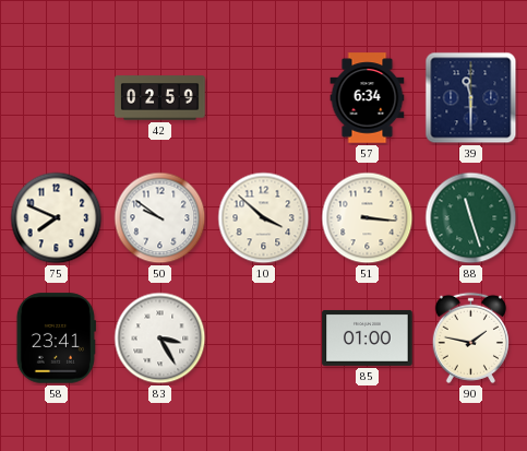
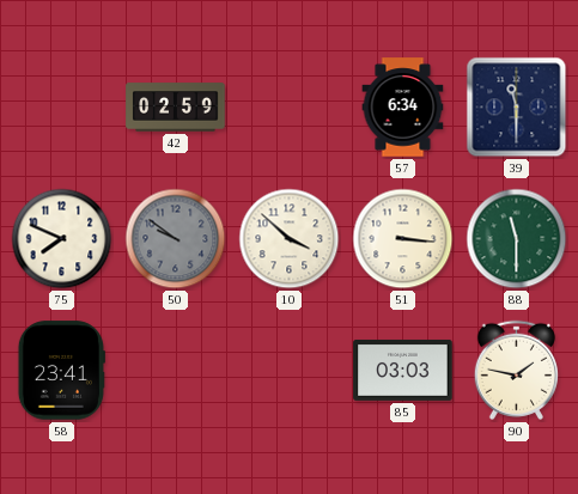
50 dial: white -> grey (176, 239)
88: 11:27 -> 11:30 (517, 239)
83: 3:25 -> none (160, 339)
85: 01:00 -> 03:03 (403, 370)
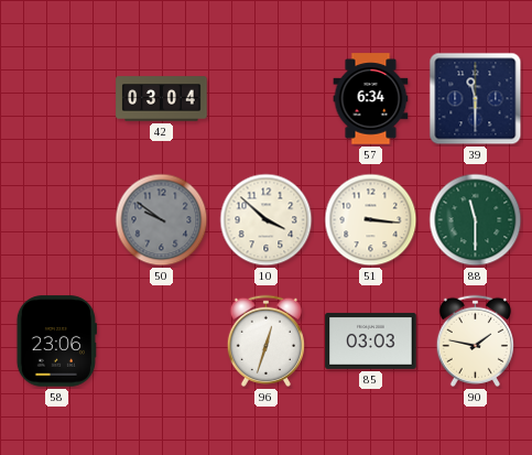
42: 02:59 -> 03:04 (162, 99)
75: 7:49 -> none (62, 239)
58: 23:41 -> 23:06 (56, 342)
96: none -> 12:33 (265, 340)
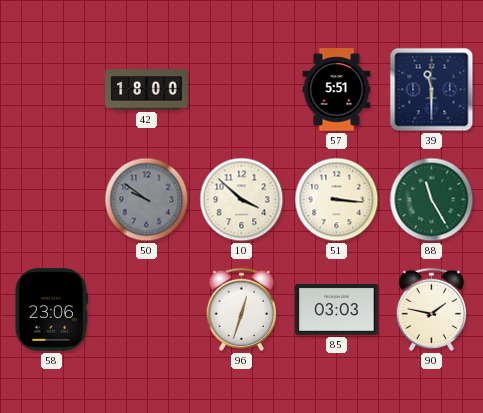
42: 03:04 -> 18:00 (147, 90)
57: 6:34 -> 5:51 (337, 90)
88: 11:30 -> 11:25 (432, 200)
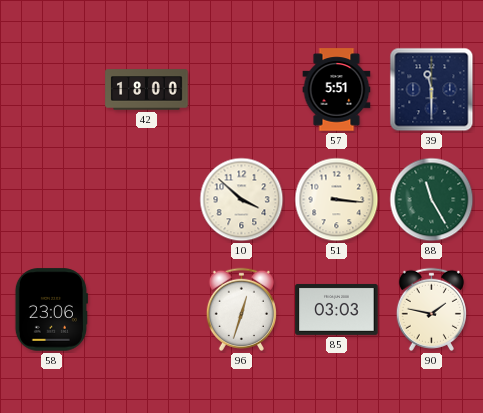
50: 9:51 -> none (147, 200)
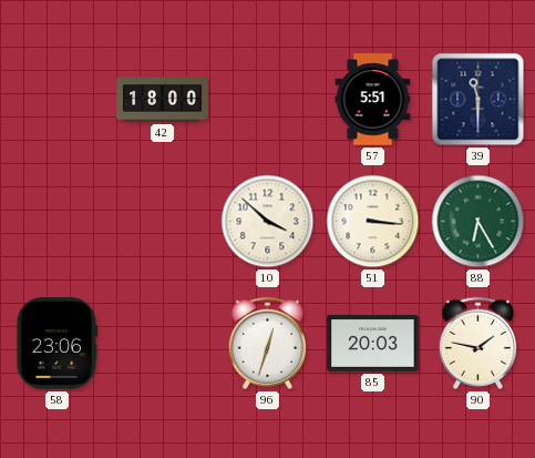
88: 11:25 -> 6:25 (479, 222)
85: 03:03 -> 20:03 (373, 343)
